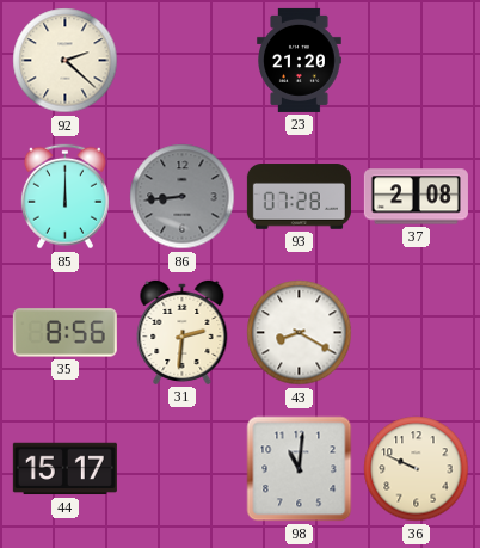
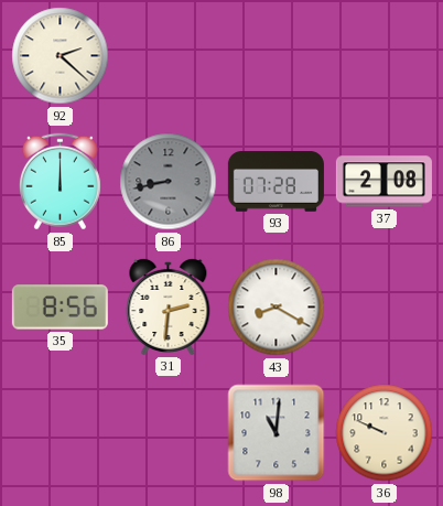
23: 21:20 -> none (300, 60)
86: 8:44 -> 8:43 (169, 182)
44: 15:17 -> none (64, 469)
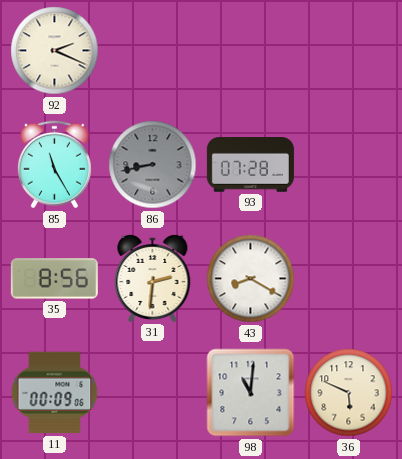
92: 2:22 -> 2:19 (55, 51)
85: 12:00 -> 11:25 (54, 165)
37: 2:08 -> none (383, 182)
11: none -> 00:09 (55, 393)
36: 9:49 -> 5:49 (349, 393)
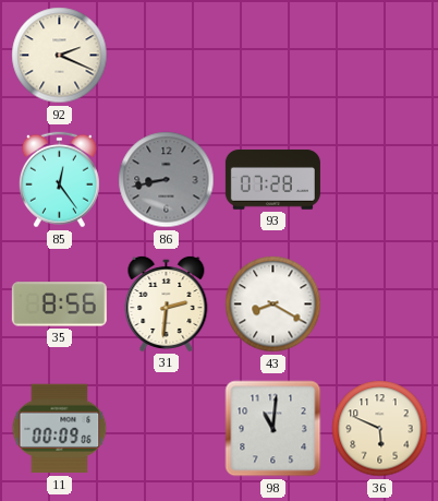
85: 11:25 -> 12:24 (59, 180)
